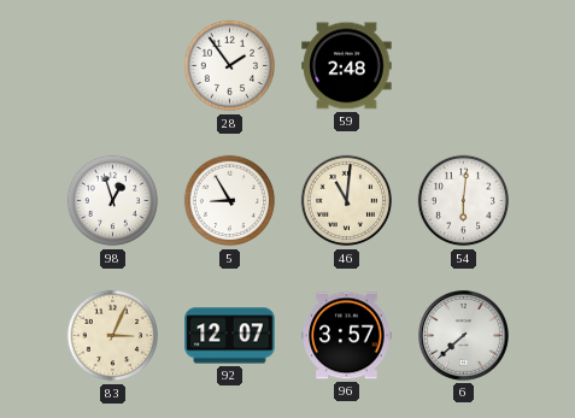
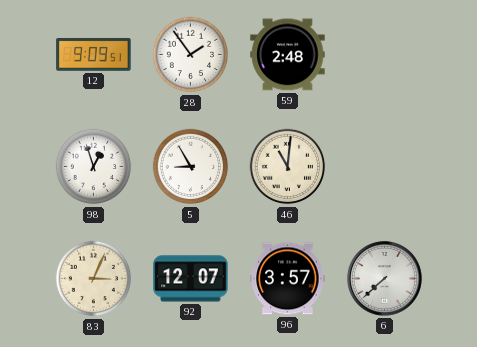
12: none -> 9:09 (94, 54)
54: 6:01 -> none (464, 201)
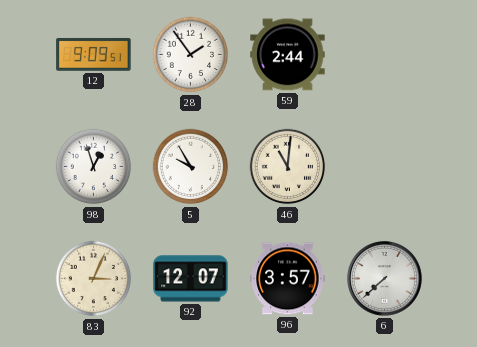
59: 2:48 -> 2:44 (288, 55)
5: 8:55 -> 9:55 (191, 167)
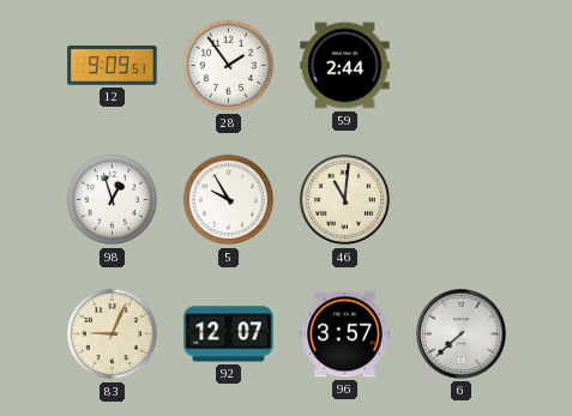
83: 3:04 -> 9:04 (113, 334)
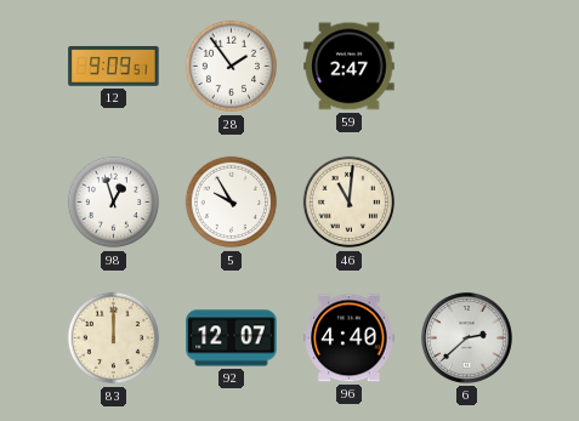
59: 2:44 -> 2:47 (350, 67)
83: 9:04 -> 12:00 (114, 338)
96: 3:57 -> 4:40 (350, 338)
6: 7:38 -> 2:38 (466, 337)
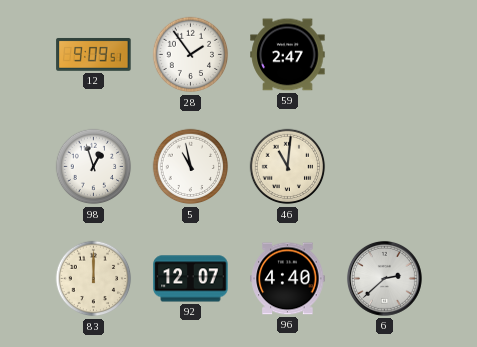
5: 9:55 -> 10:58 (191, 167)
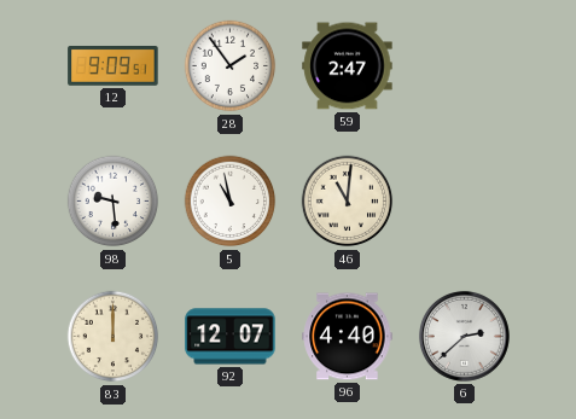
98: 12:57 -> 9:29 (114, 202)
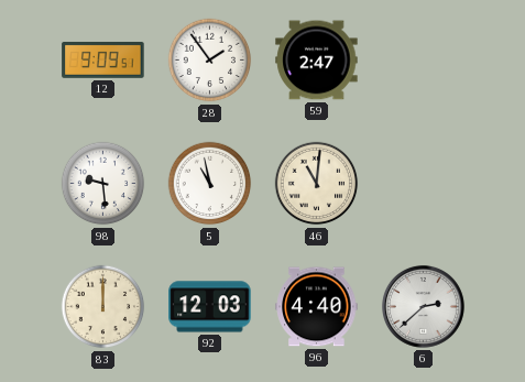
92: 12:07 -> 12:03 (210, 307)
